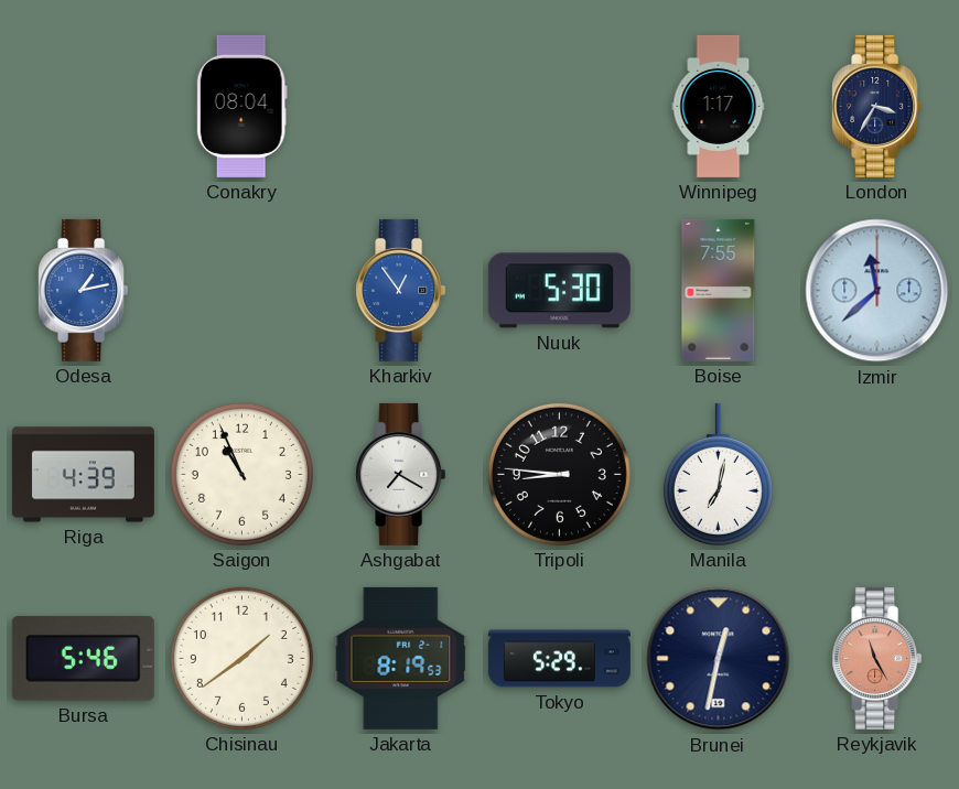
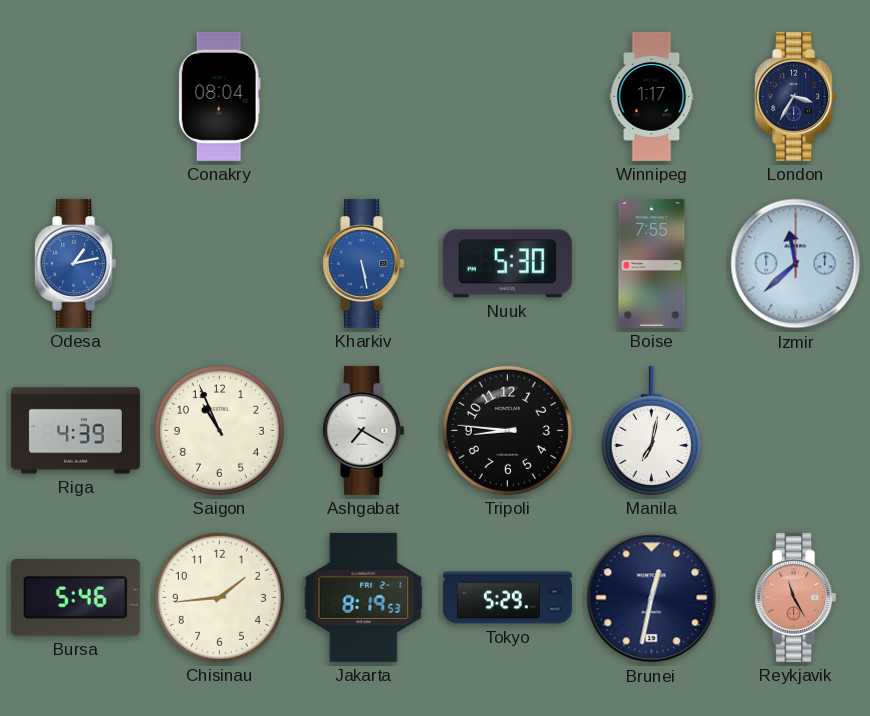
Kharkiv: 12:54 -> 5:28 (364, 263)
Chisinau: 1:39 -> 1:44 (219, 597)
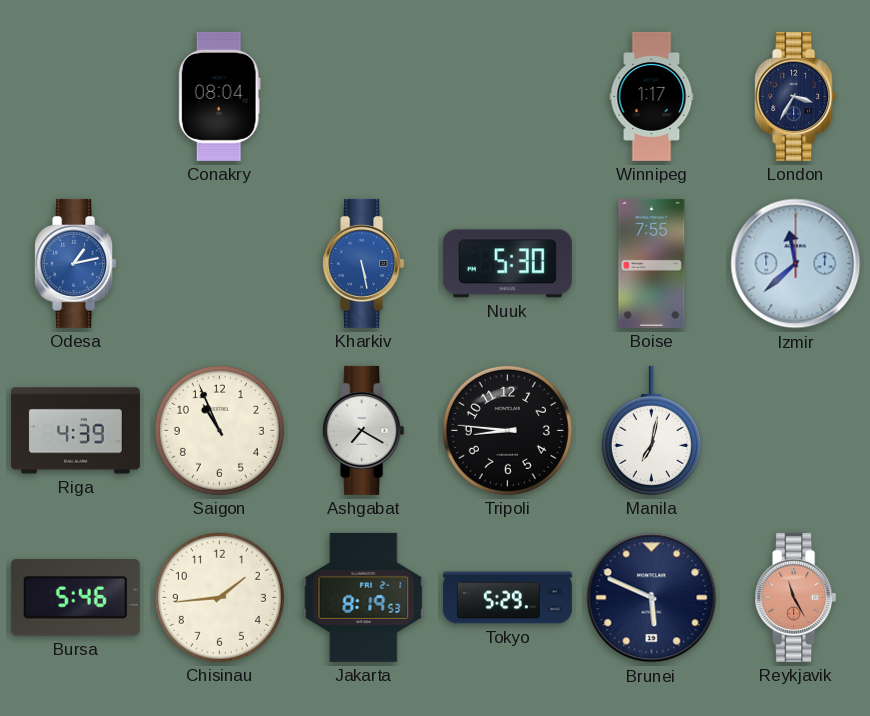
Brunei: 12:32 -> 5:49 (652, 598)
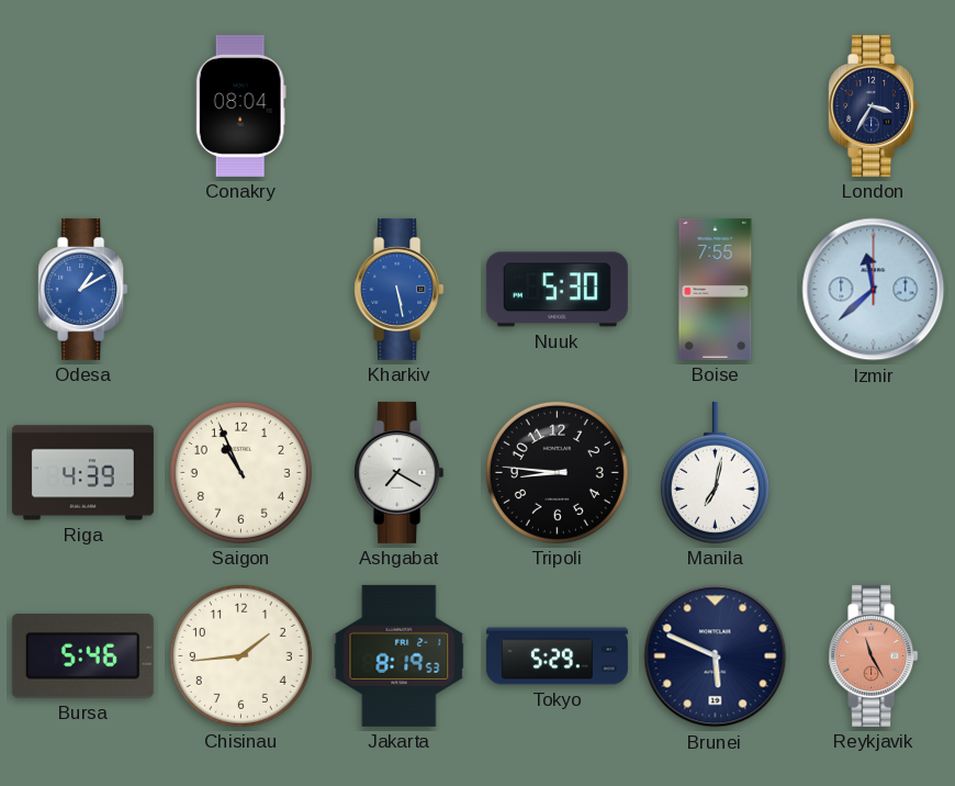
Winnipeg: 1:17 -> none (652, 96)
Odesa: 1:13 -> 1:10 (83, 289)
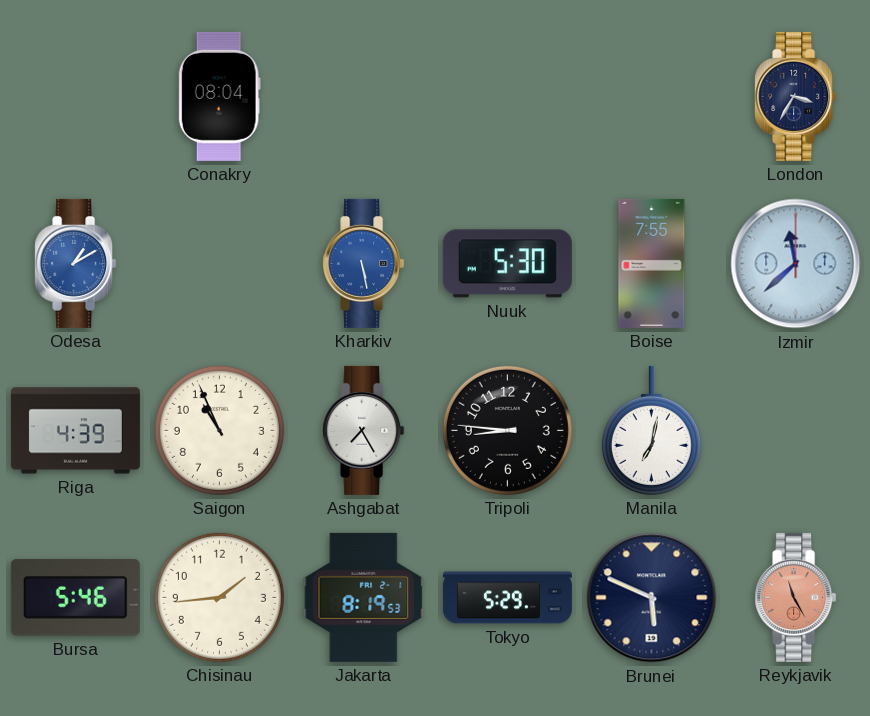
Ashgabat: 7:20 -> 7:25 (364, 430)
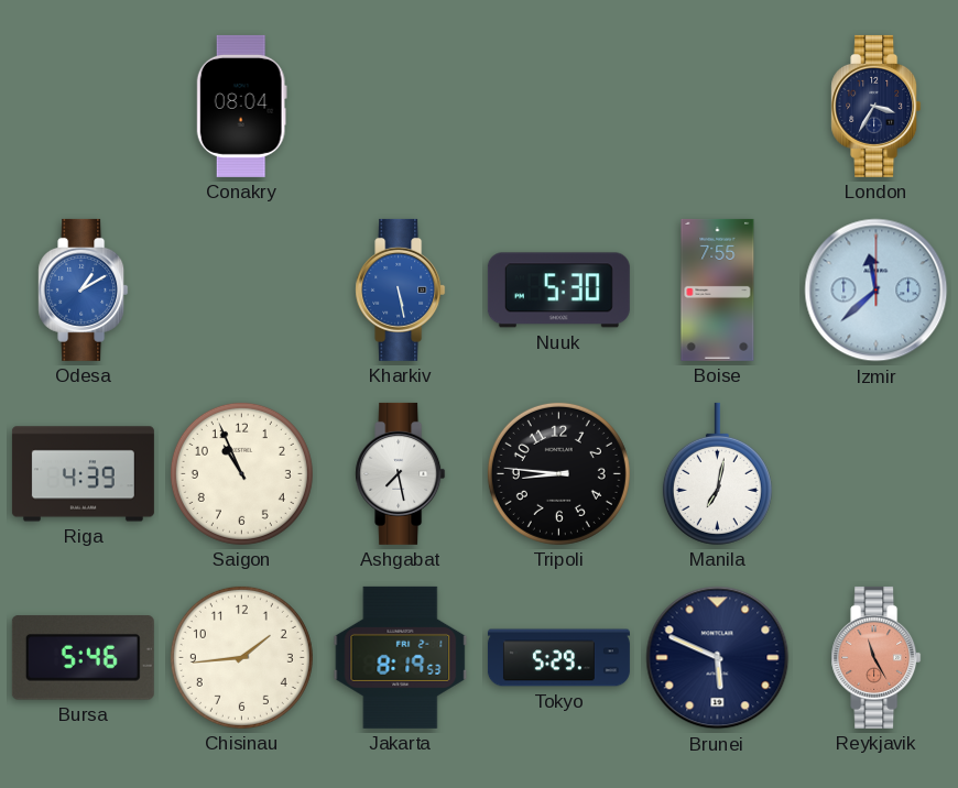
Ashgabat: 7:25 -> 7:28 (401, 473)
